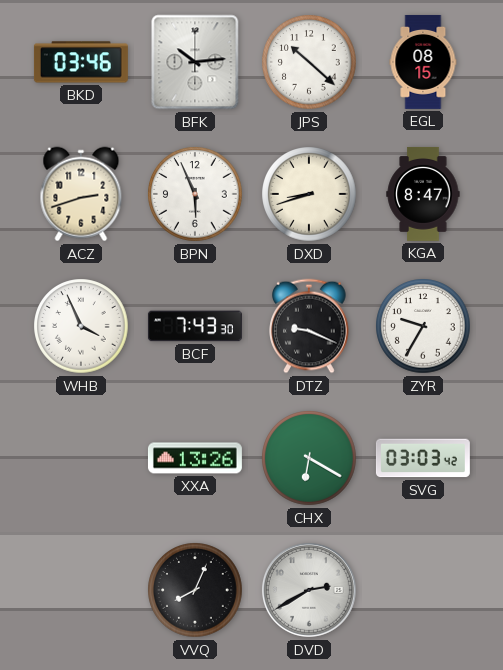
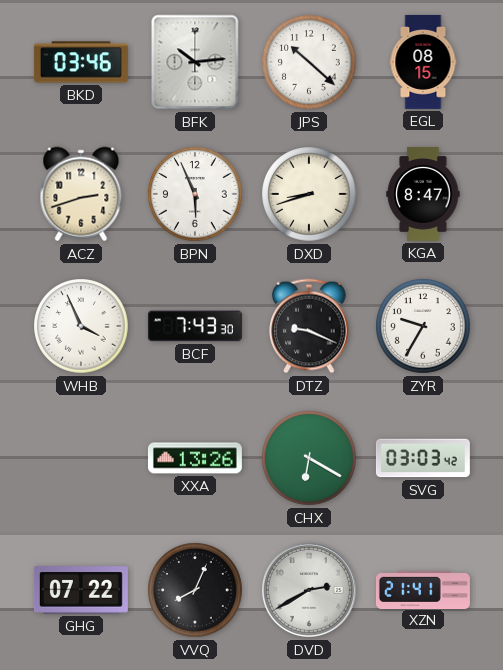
GHG: none -> 07:22 (81, 590)
XZN: none -> 21:41 (423, 589)
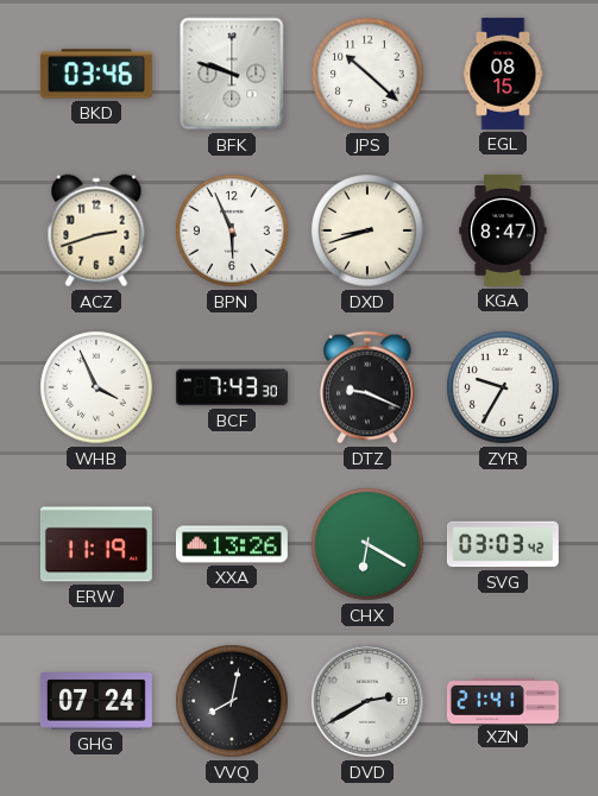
BFK: 10:14 -> 9:48 (232, 74)
ERW: none -> 11:19 (96, 544)
GHG: 07:22 -> 07:24 (96, 701)
VVQ: 8:04 -> 8:02 (232, 701)
